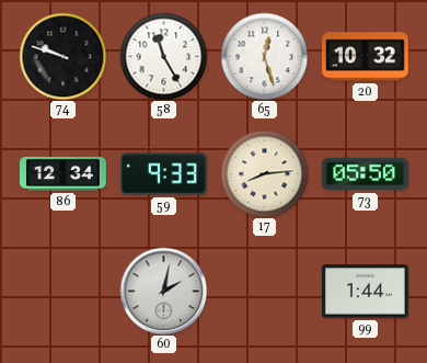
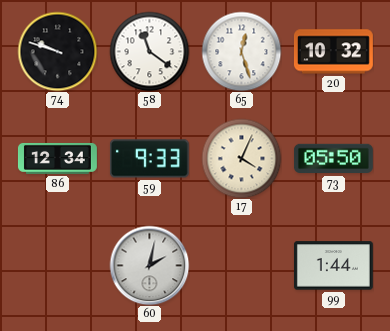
58: 11:25 -> 11:21 (149, 51)
17: 8:14 -> 4:04 (241, 158)
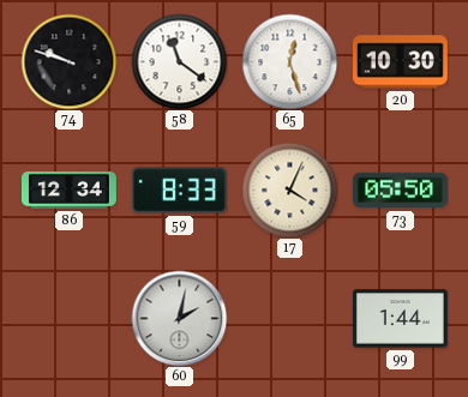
20: 10:32 -> 10:30 (400, 62)
59: 9:33 -> 8:33 (179, 191)
